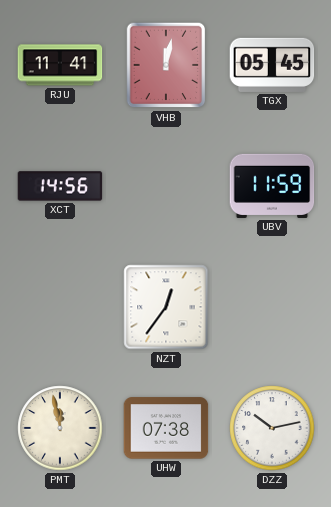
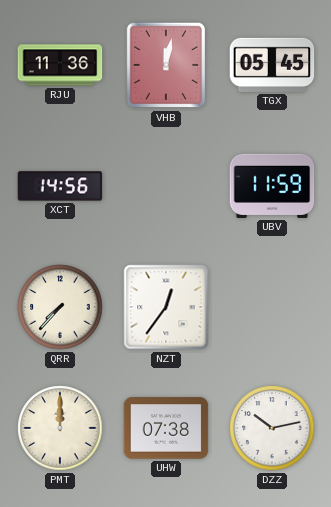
RJU: 11:41 -> 11:36 (60, 65)
QRR: none -> 7:37 (60, 307)
PMT: 11:58 -> 12:00 (60, 428)
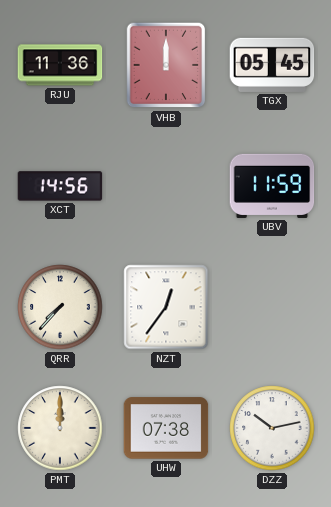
VHB: 12:02 -> 12:00 (166, 65)
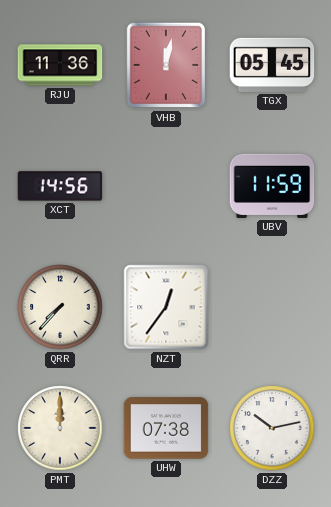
VHB: 12:00 -> 12:02 (166, 65)
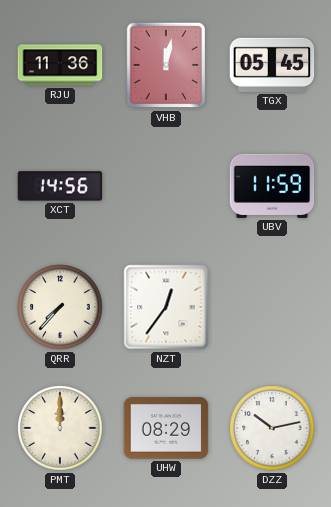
UHW: 07:38 -> 08:29 (166, 428)
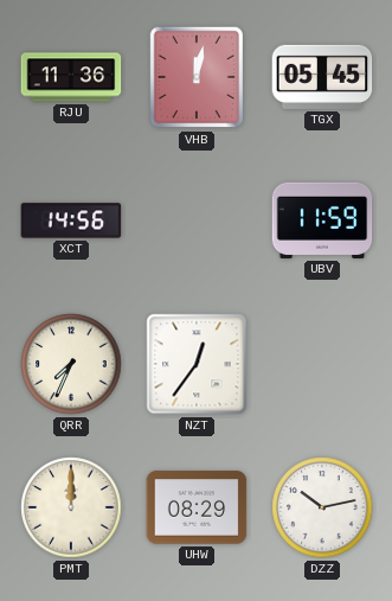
QRR: 7:37 -> 7:34 (71, 364)
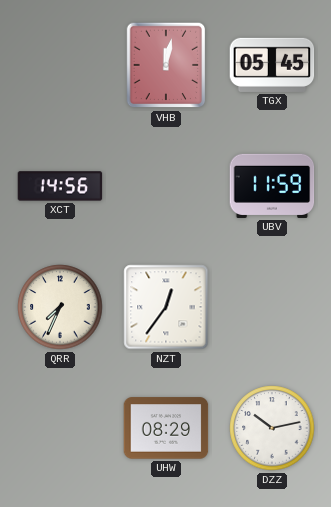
RJU: 11:36 -> none (71, 77)
PMT: 12:00 -> none (71, 507)
